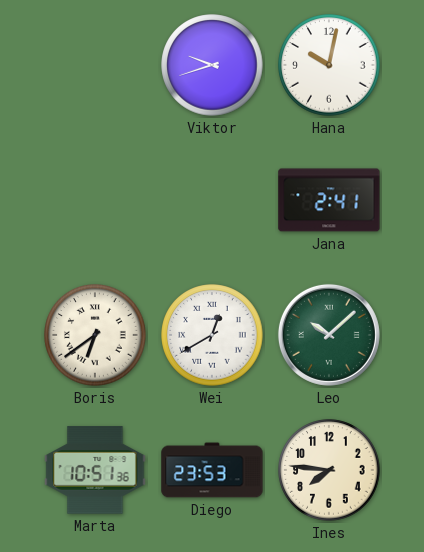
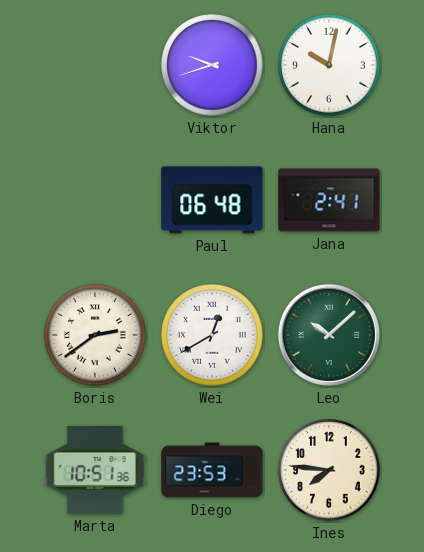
Paul: none -> 06:48 (212, 200)
Boris: 6:39 -> 2:39 (95, 335)
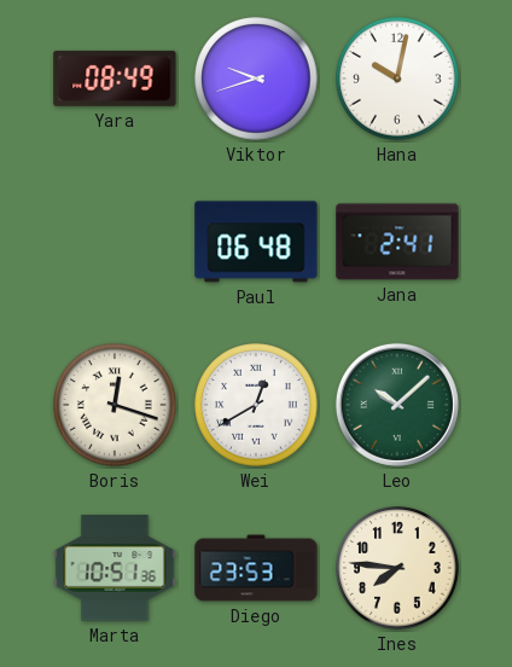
Yara: none -> 08:49 (115, 79)
Boris: 2:39 -> 12:18 (115, 405)
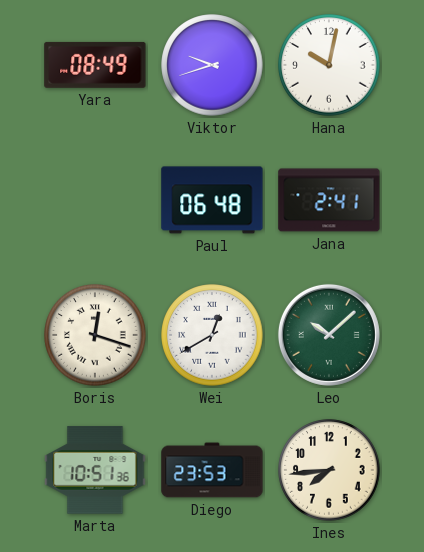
Ines: 7:46 -> 7:44 (329, 470)
